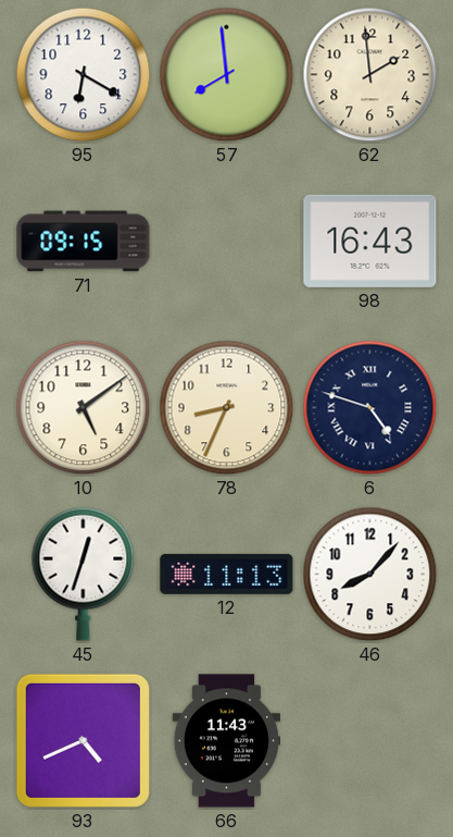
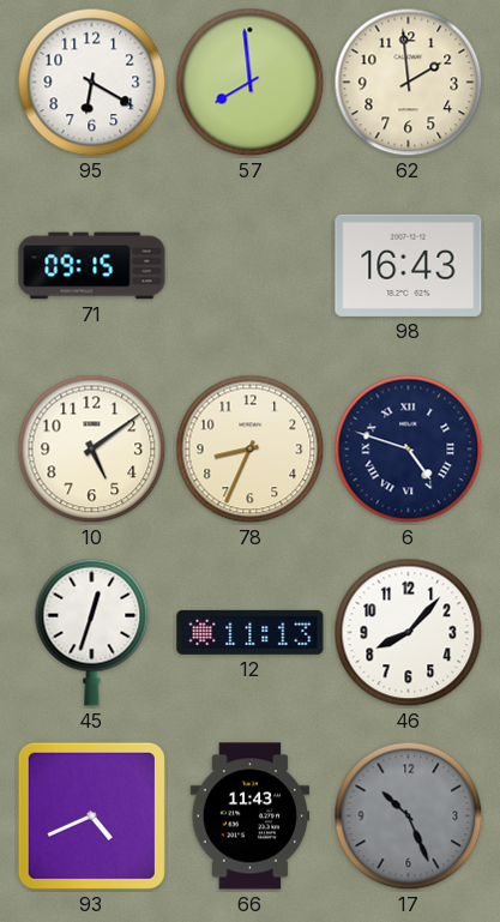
17: none -> 10:26 (409, 816)
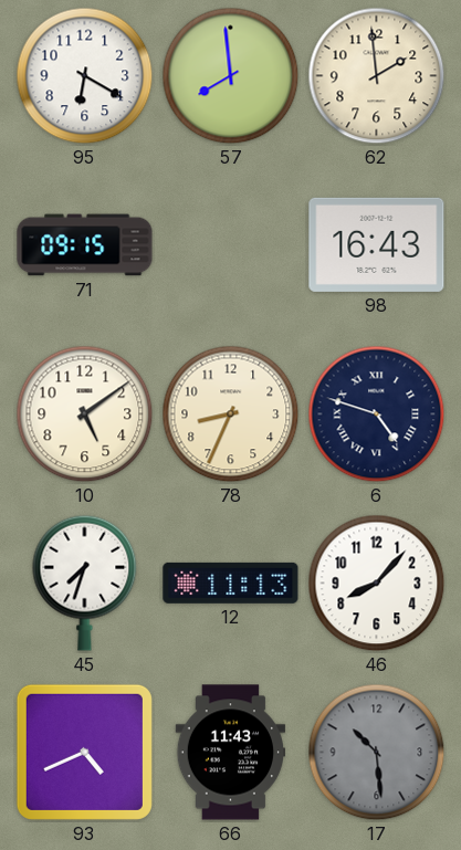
45: 12:33 -> 7:33 (85, 583)
17: 10:26 -> 10:29 (377, 753)
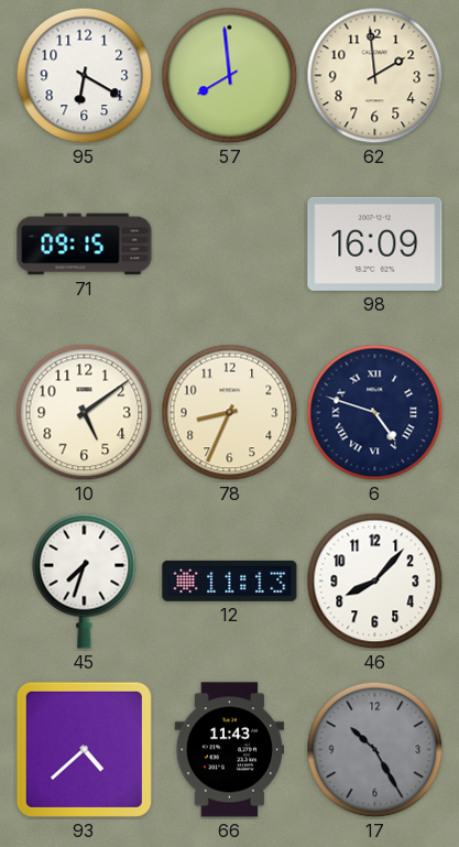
98: 16:43 -> 16:09 (375, 243)
93: 4:41 -> 4:38 (84, 749)
17: 10:29 -> 10:25 (375, 750)
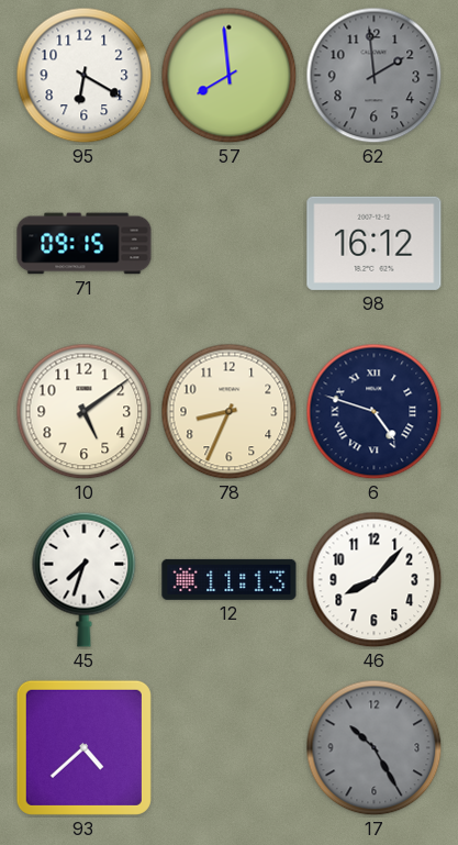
62 dial: cream -> grey (375, 76)
98: 16:09 -> 16:12 (375, 243)
66: 11:43 -> none (229, 750)
